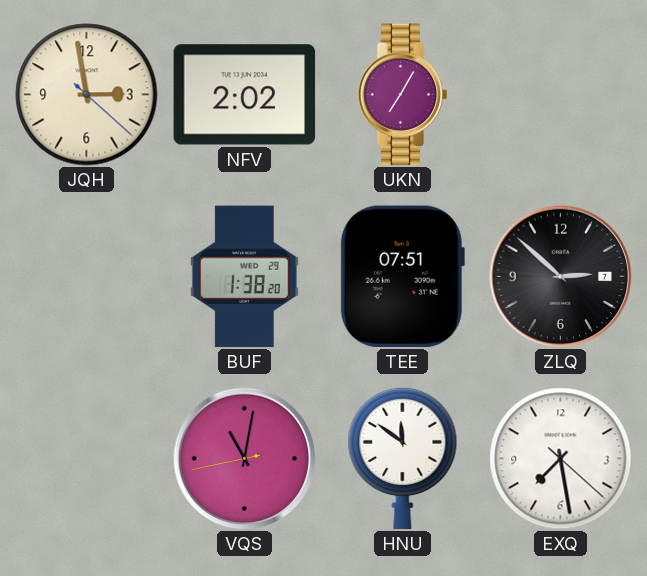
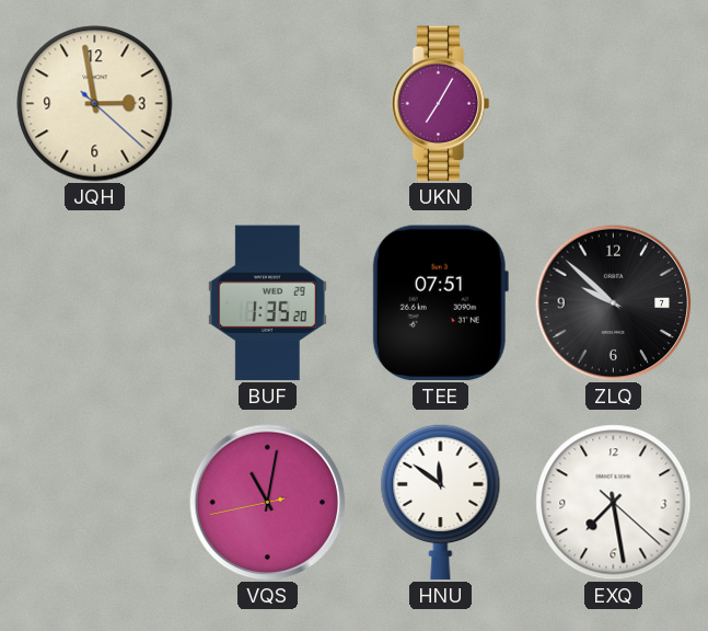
NFV: 2:02 -> none (245, 95)
BUF: 1:38 -> 1:35 (267, 303)
ZLQ: 2:52 -> 9:52 (613, 302)
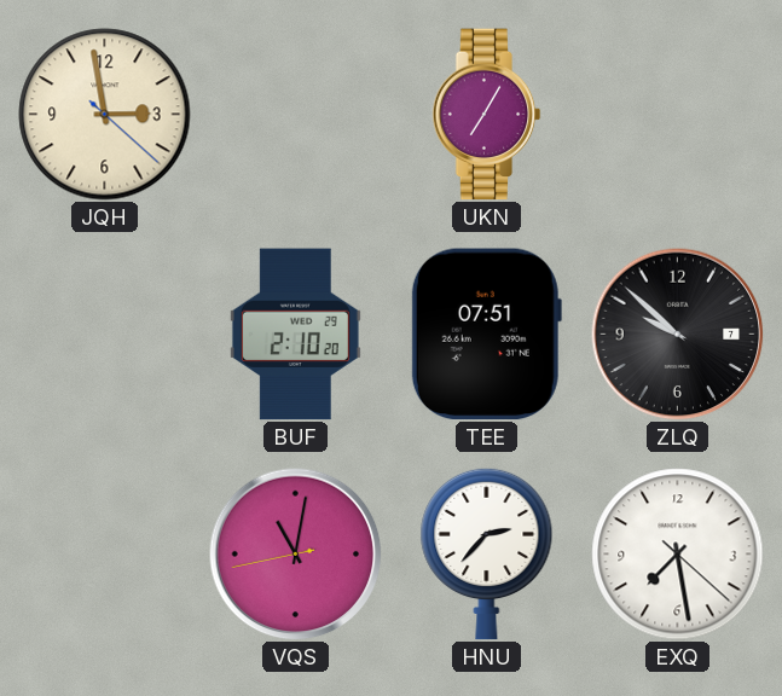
BUF: 1:35 -> 2:10 (295, 335)
HNU: 11:51 -> 2:37 (487, 553)
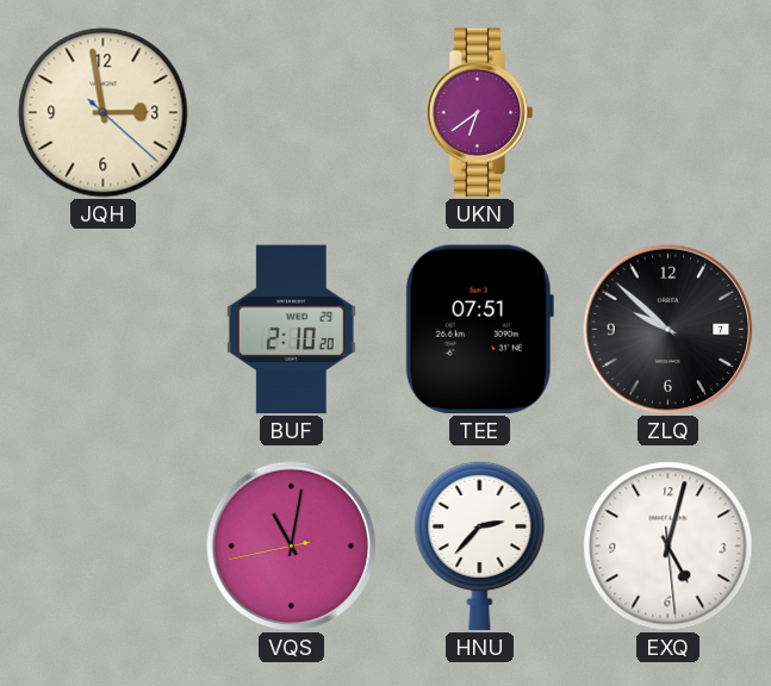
UKN: 7:05 -> 6:39 (480, 113)
EXQ: 7:28 -> 5:02 (669, 547)
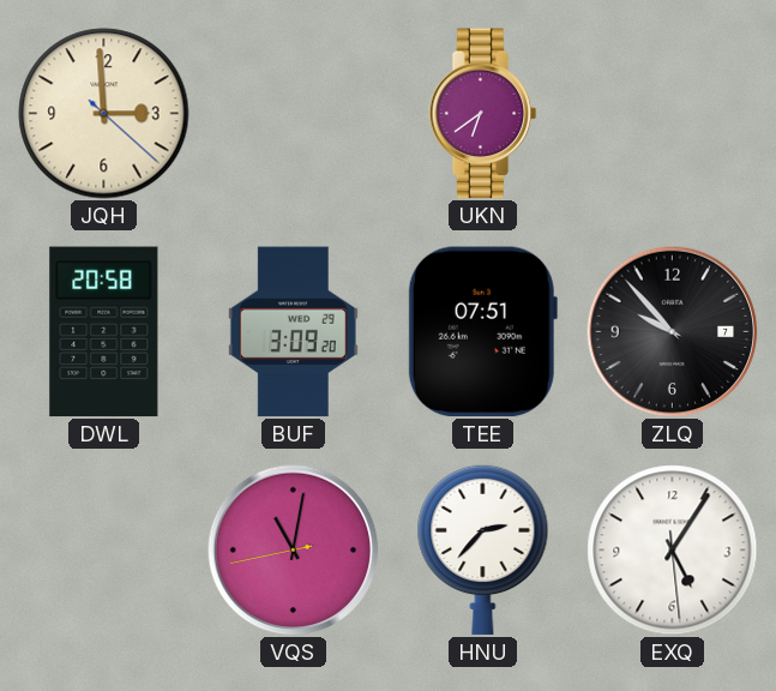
JQH: 2:58 -> 2:59 (104, 114)
DWL: none -> 20:58 (104, 332)
BUF: 2:10 -> 3:09 (293, 332)
ZLQ: 9:52 -> 9:53 (672, 331)
EXQ: 5:02 -> 5:05 (673, 551)
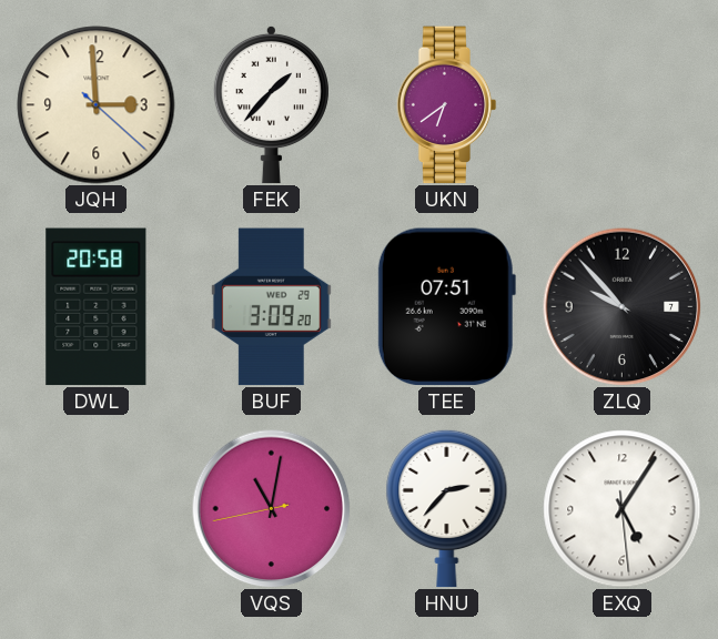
FEK: none -> 1:37 (271, 104)
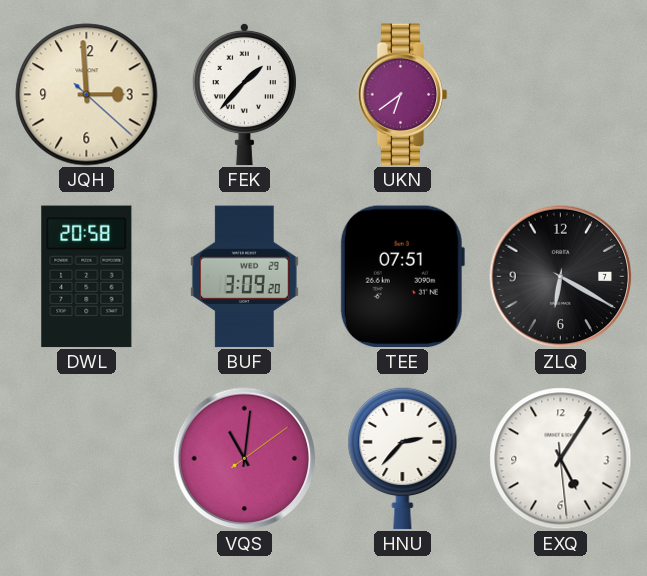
ZLQ: 9:53 -> 6:20 (560, 276)
VQS: 11:01:43 -> 11:01:09 (244, 458)
